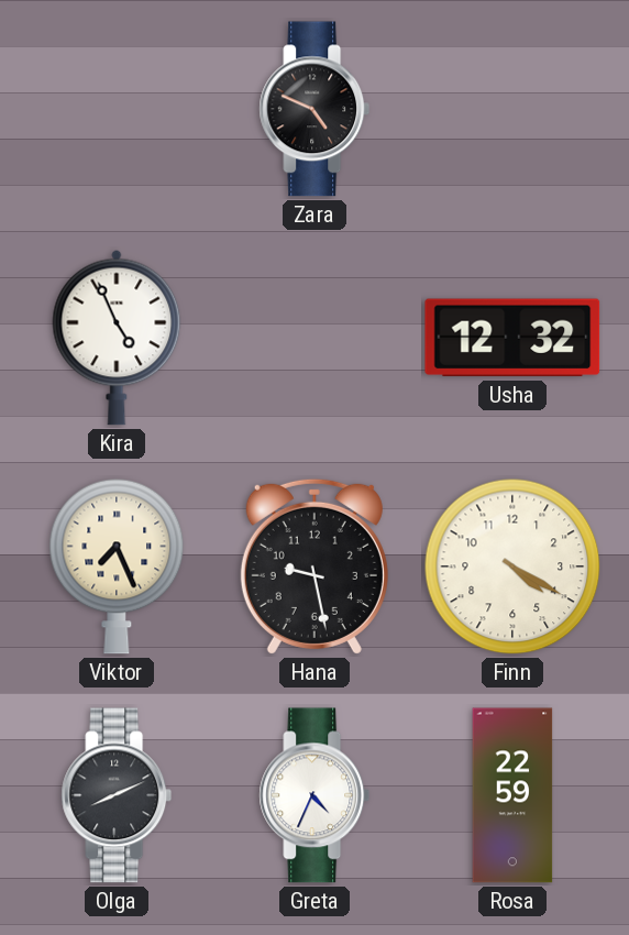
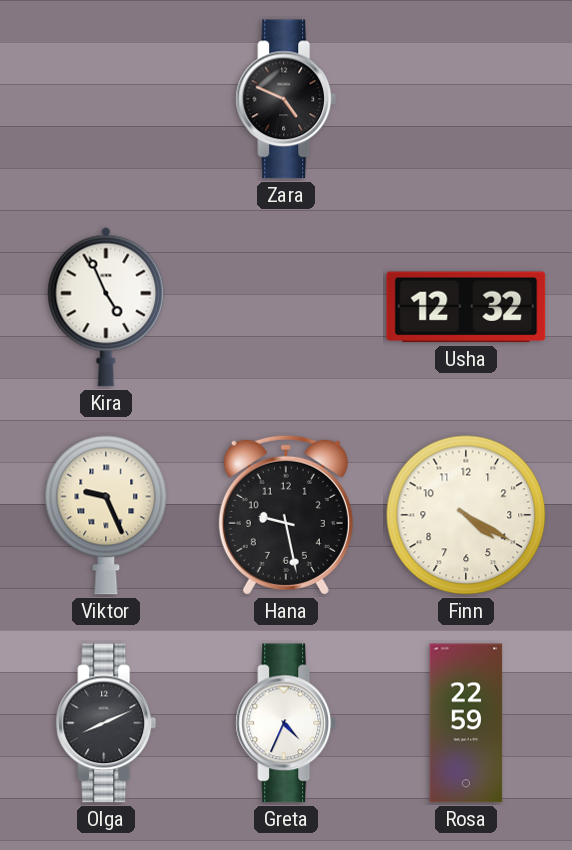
Viktor: 7:26 -> 9:26 (106, 515)
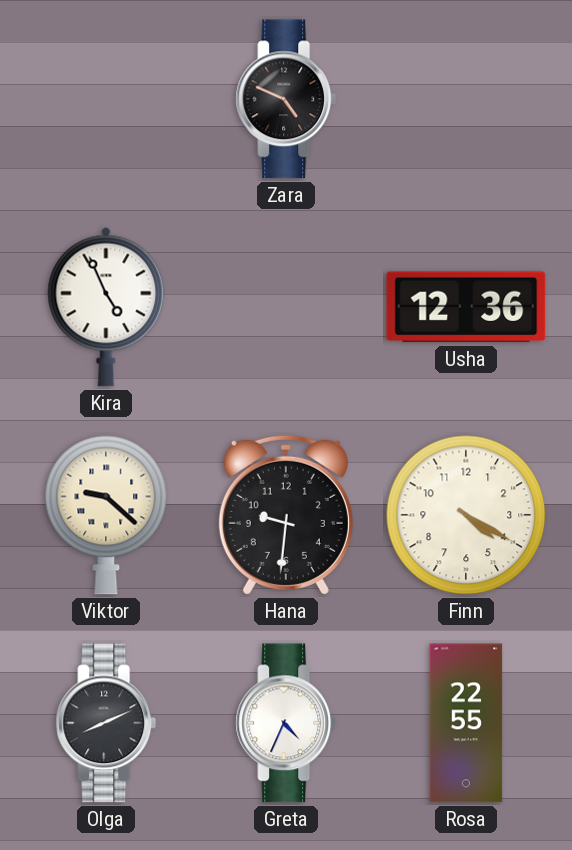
Usha: 12:32 -> 12:36 (466, 307)
Viktor: 9:26 -> 9:22 (106, 515)
Hana: 9:28 -> 9:31 (286, 515)
Rosa: 22:59 -> 22:55 (466, 723)
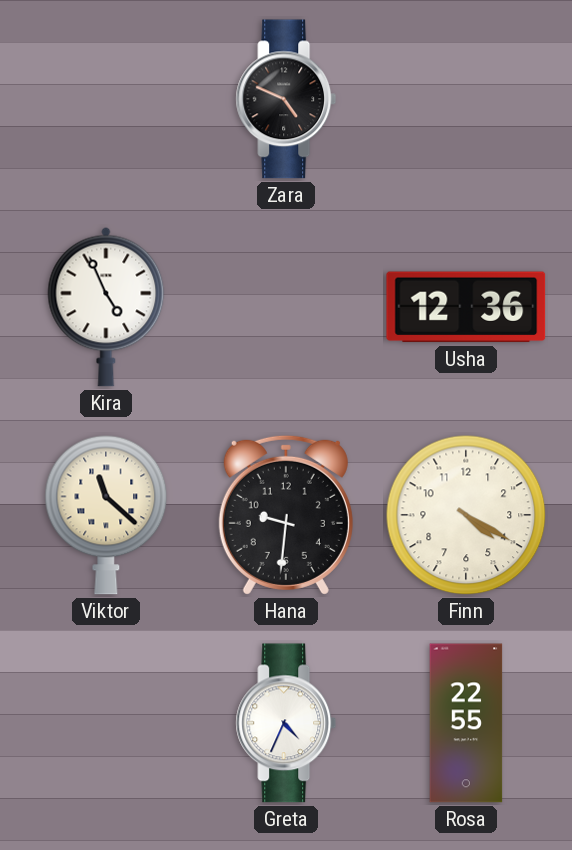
Viktor: 9:22 -> 11:22 (106, 515)
Olga: 8:11 -> none (106, 723)
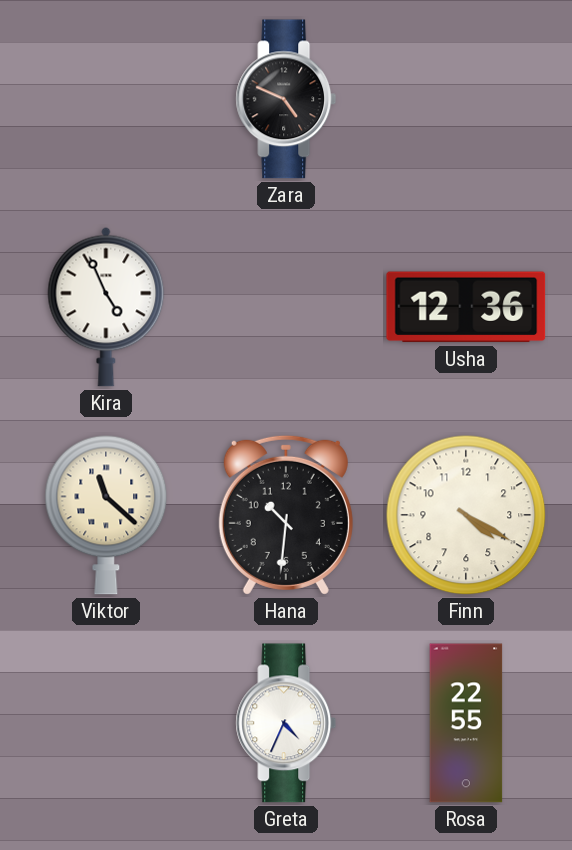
Hana: 9:31 -> 10:31 (286, 515)
